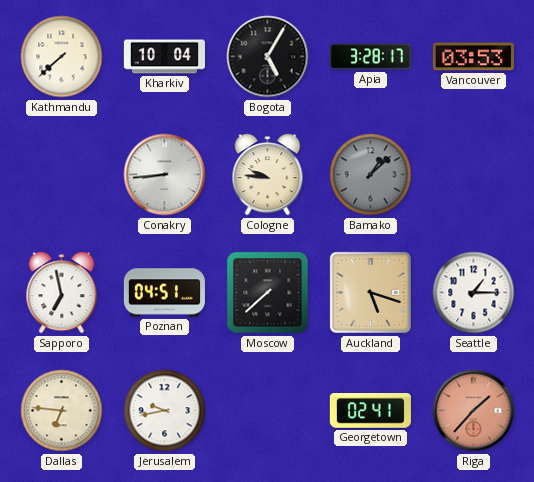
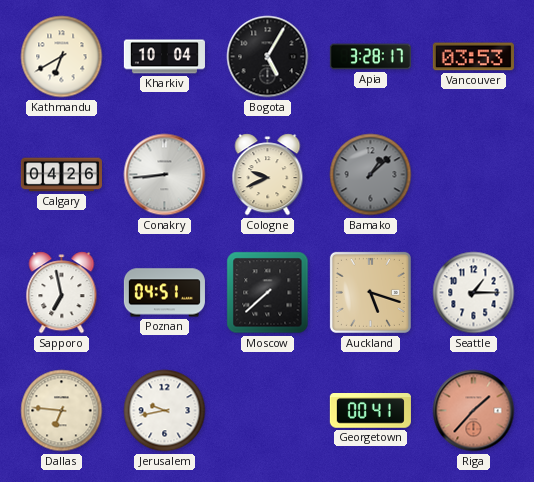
Kathmandu: 7:38 -> 6:40 (62, 57)
Calgary: none -> 04:26 (61, 175)
Cologne: 9:46 -> 9:41 (268, 175)
Georgetown: 02:41 -> 00:41 (370, 411)
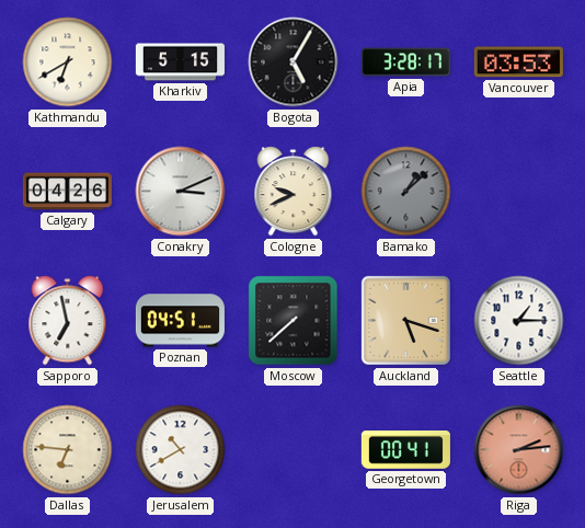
Kharkiv: 10:04 -> 5:15 (180, 62)
Conakry: 8:44 -> 3:11 (181, 192)
Jerusalem: 9:43 -> 10:40 (181, 450)
Riga: 1:37 -> 2:14 (519, 450)
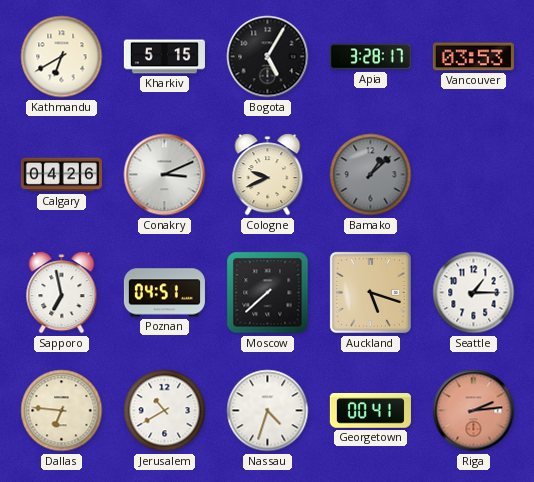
Nassau: none -> 4:33 (268, 411)
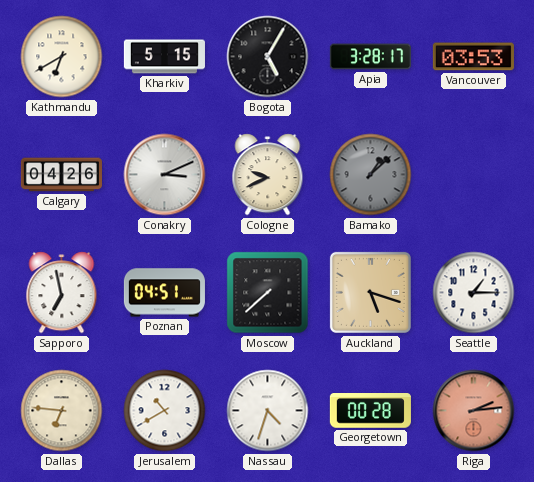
Georgetown: 00:41 -> 00:28 (370, 411)
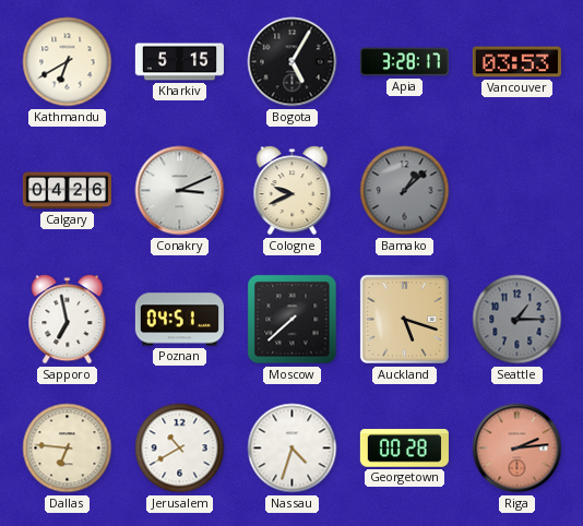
Seattle dial: white -> grey (517, 320)
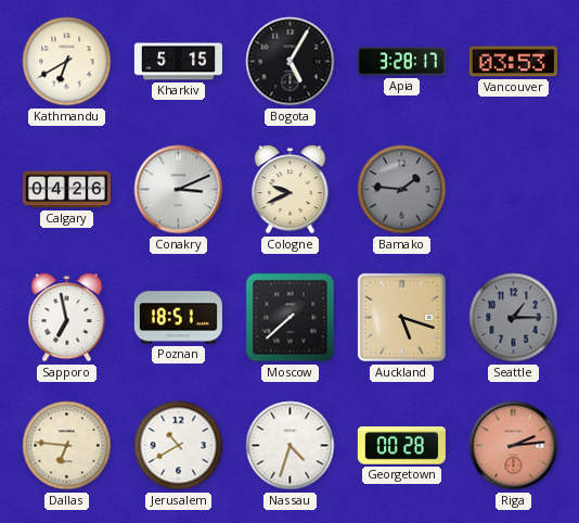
Bamako: 1:08 -> 1:46 (402, 190)
Poznan: 04:51 -> 18:51 (178, 318)
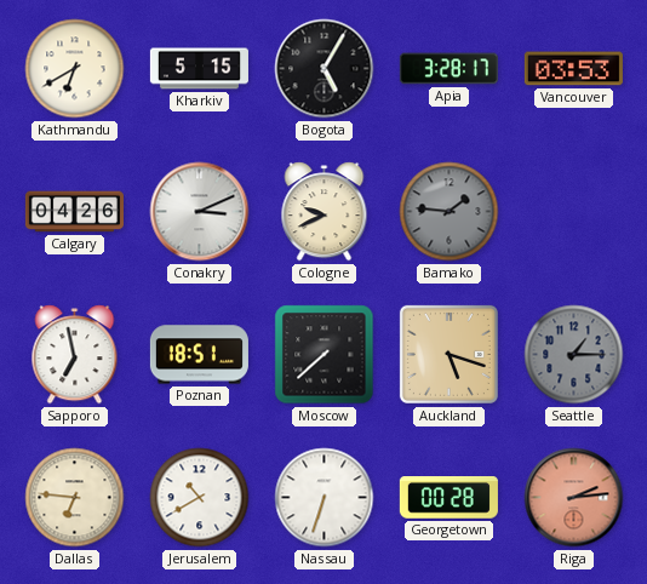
Nassau: 4:33 -> 6:33 (325, 498)
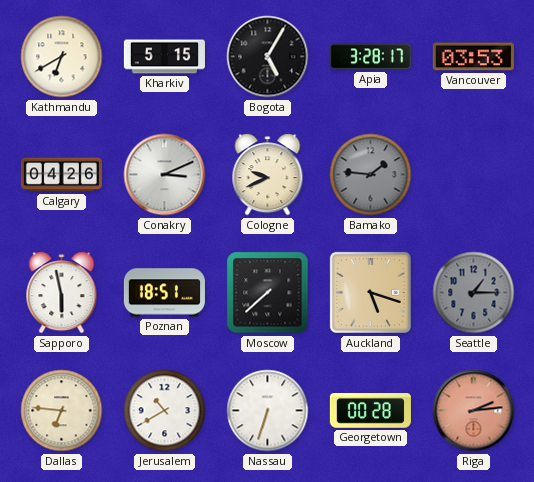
Sapporo: 6:58 -> 5:58 (62, 293)
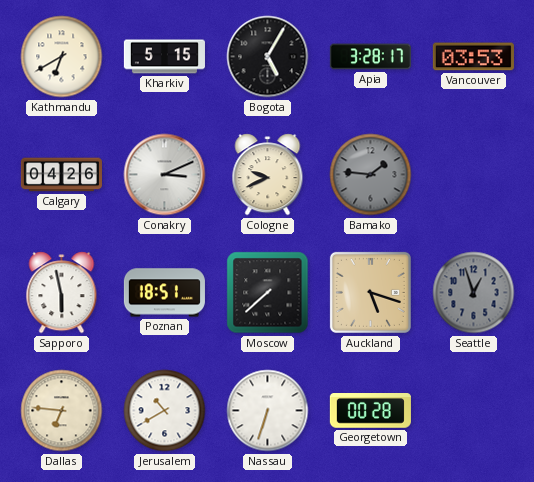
Seattle: 1:15 -> 12:57 (474, 293)
Riga: 2:14 -> none (474, 411)
